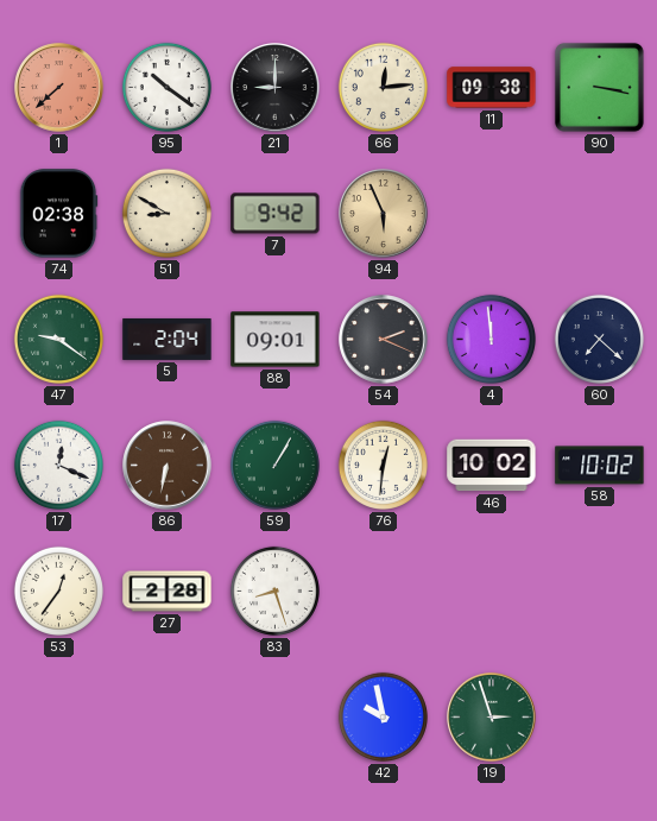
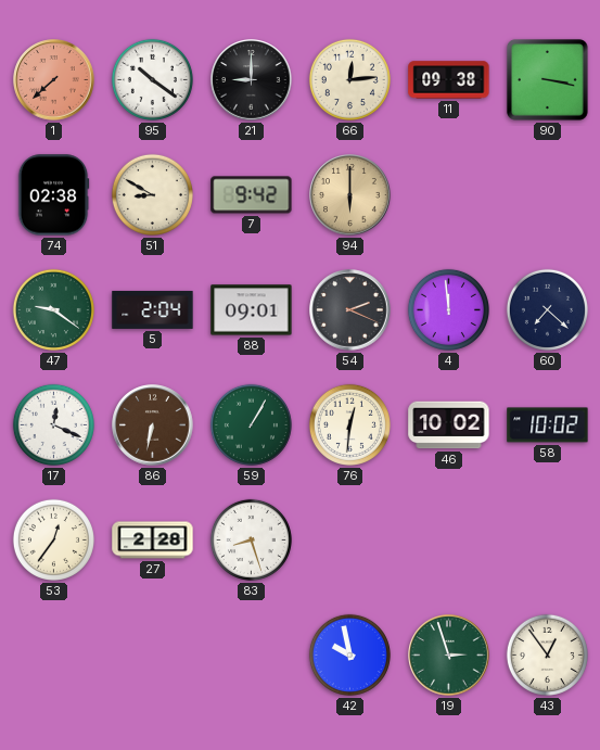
94: 5:56 -> 6:00 (350, 195)
43: none -> 12:54 (547, 654)
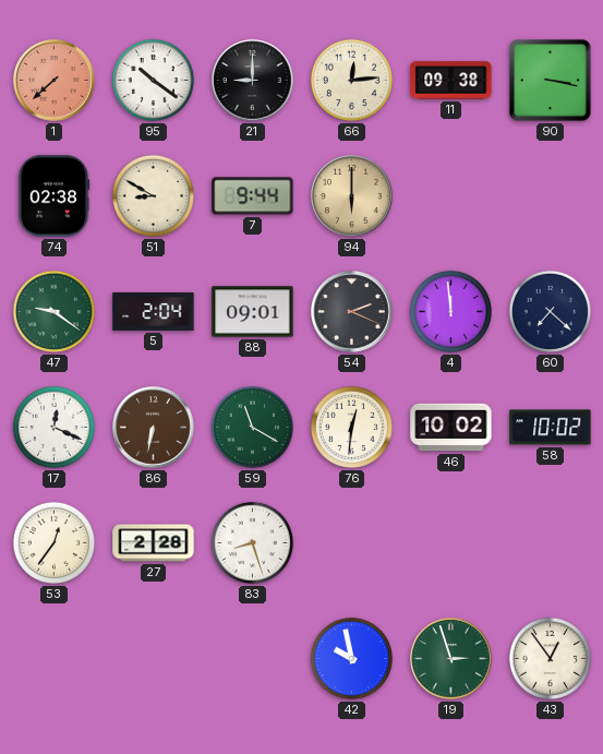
7: 9:42 -> 9:44 (253, 196)
59: 1:05 -> 11:20 (252, 427)
